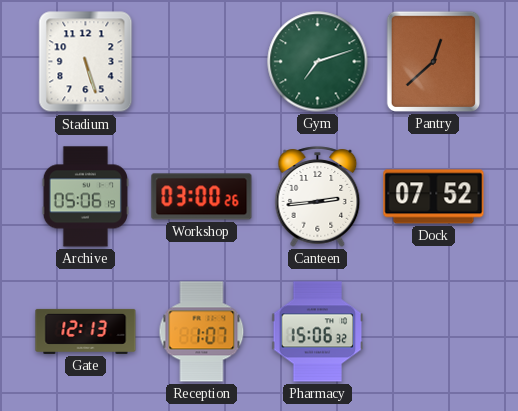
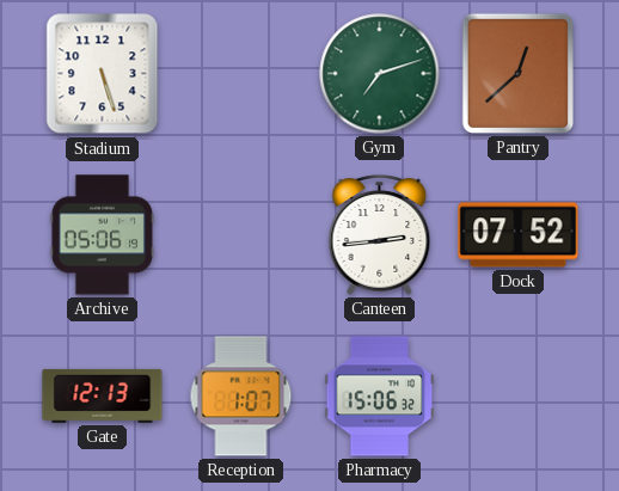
Workshop: 03:00 -> none (202, 197)
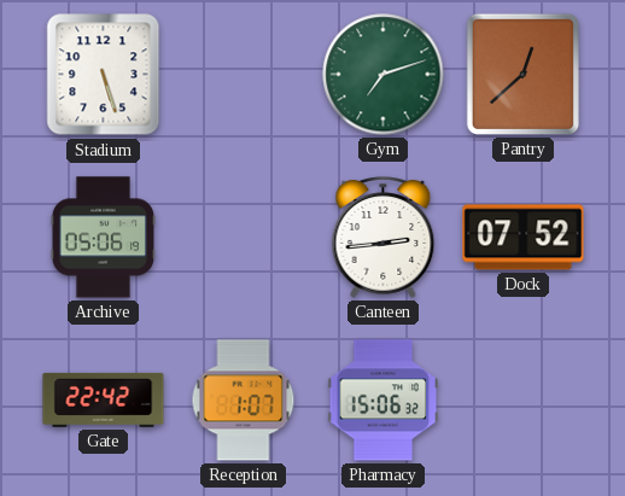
Gate: 12:13 -> 22:42 (104, 399)
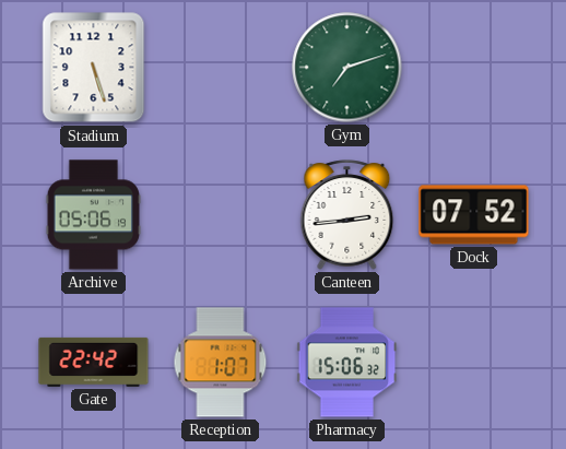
Pantry: 12:38 -> none (522, 74)
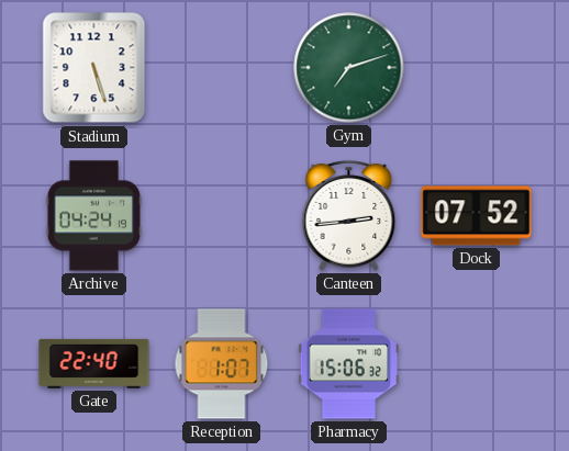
Archive: 05:06 -> 04:24 (93, 216)
Gate: 22:42 -> 22:40 (94, 363)
